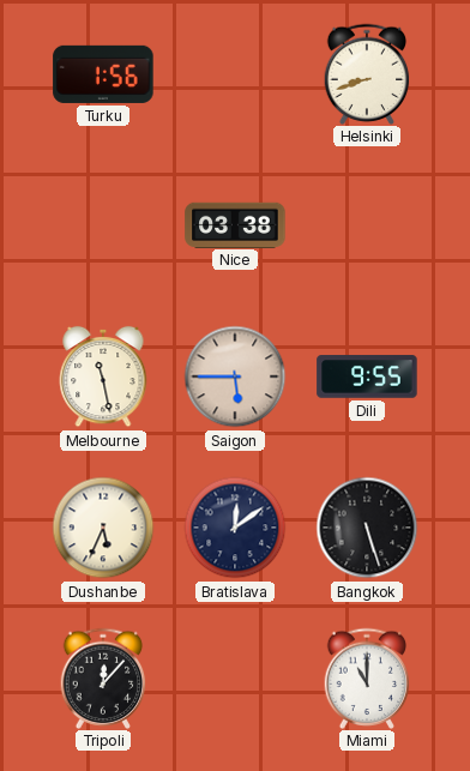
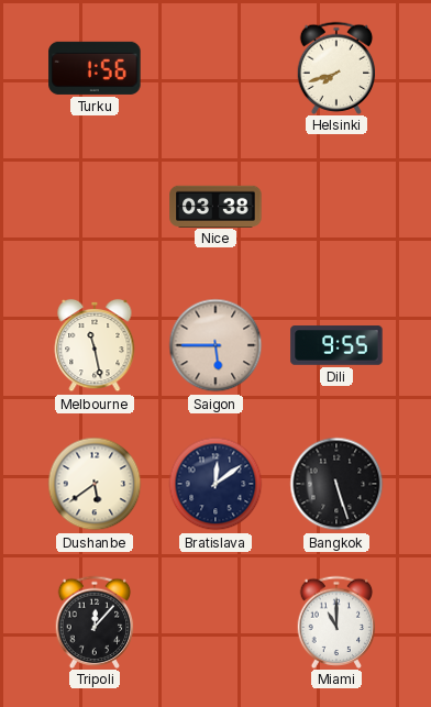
Helsinki: 8:42 -> 7:42 (336, 67)
Dushanbe: 5:34 -> 5:39 (95, 484)
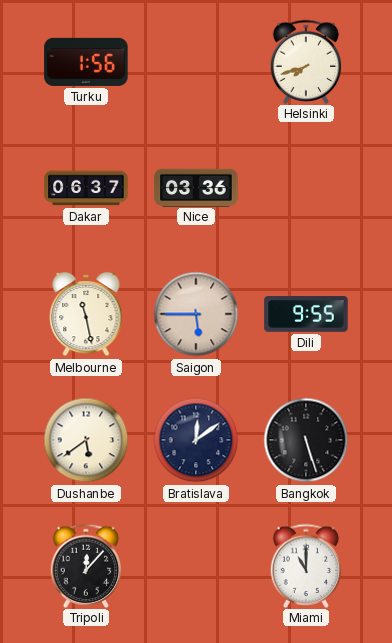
Dakar: none -> 06:37 (86, 188)
Nice: 03:38 -> 03:36 (196, 187)
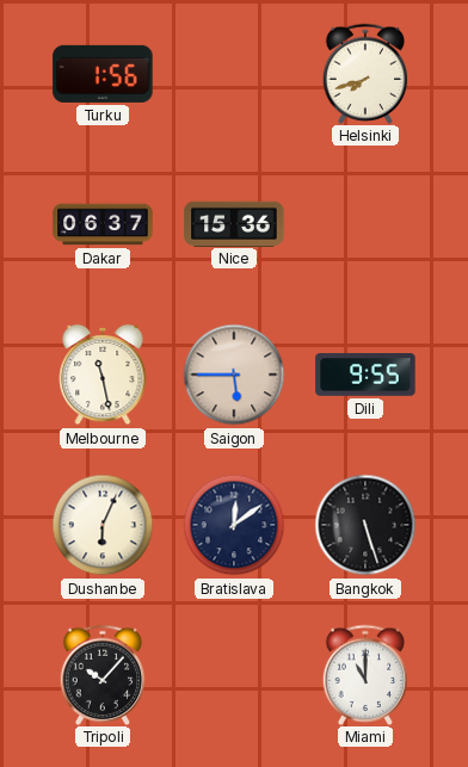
Nice: 03:36 -> 15:36 (234, 223)
Dushanbe: 5:39 -> 6:04 (103, 525)
Tripoli: 12:07 -> 10:07 (103, 674)
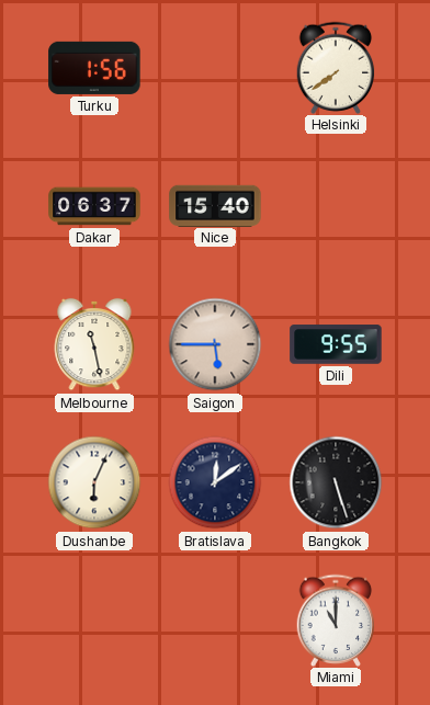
Helsinki: 7:42 -> 7:39 (336, 67)
Nice: 15:36 -> 15:40 (215, 205)
Tripoli: 10:07 -> none (103, 674)
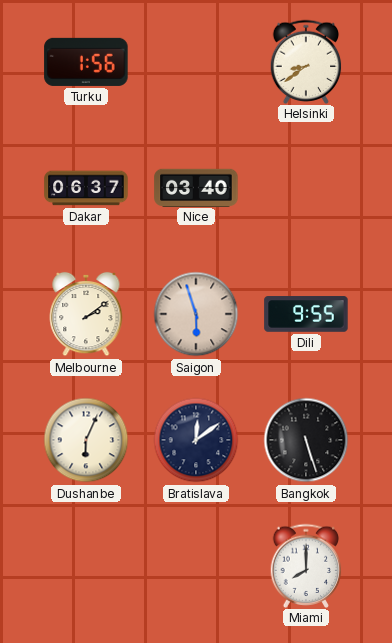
Helsinki: 7:39 -> 8:39 (306, 61)
Nice: 15:40 -> 03:40 (196, 187)
Melbourne: 11:28 -> 2:09 (86, 314)
Saigon: 5:45 -> 5:57 (196, 314)
Miami: 11:00 -> 8:00 (306, 565)
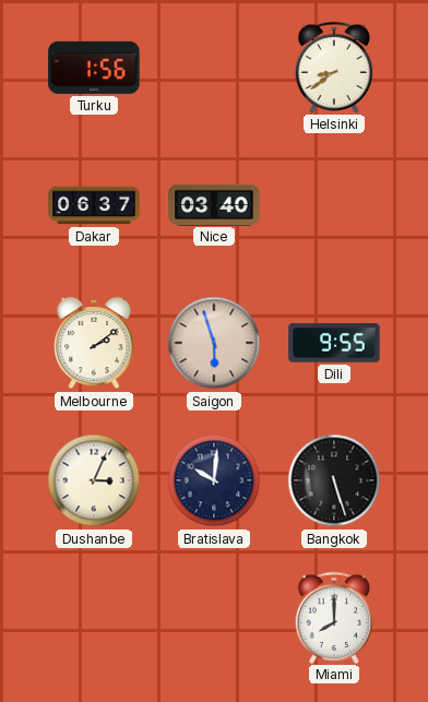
Dushanbe: 6:04 -> 3:04 (94, 480)
Bratislava: 12:09 -> 10:01 (214, 480)
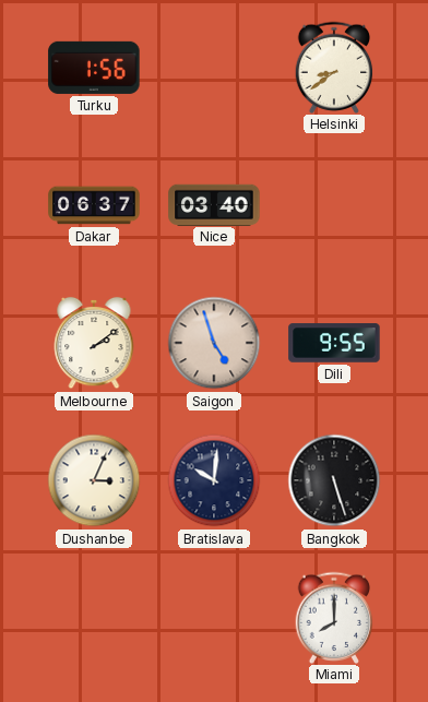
Saigon: 5:57 -> 4:57 (214, 343)
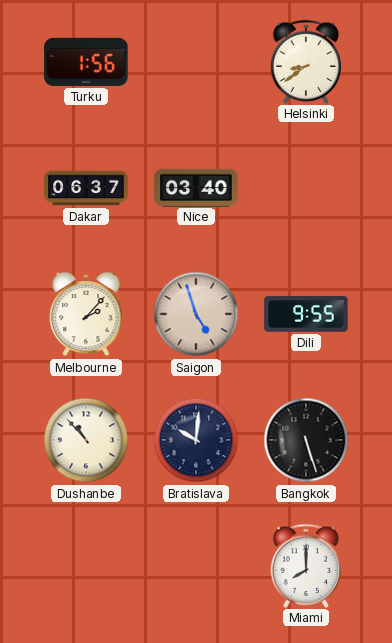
Melbourne: 2:09 -> 2:07 (86, 314)
Dushanbe: 3:04 -> 10:53 (86, 440)
